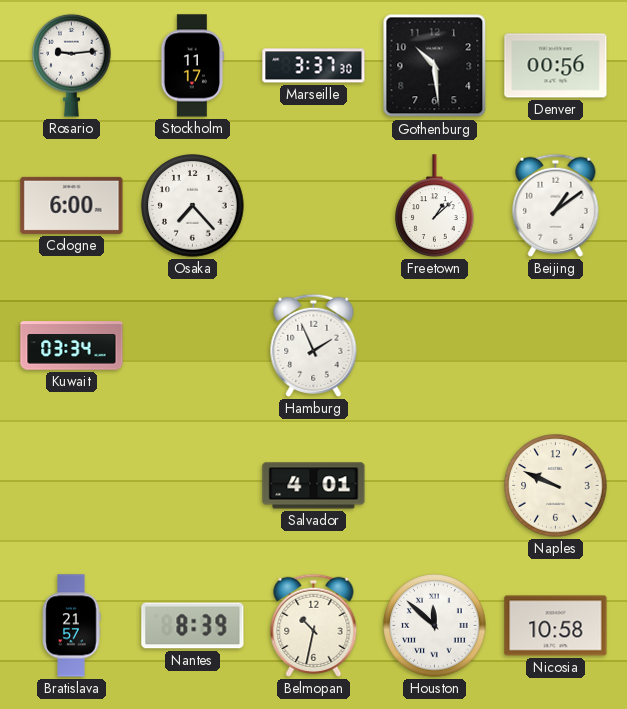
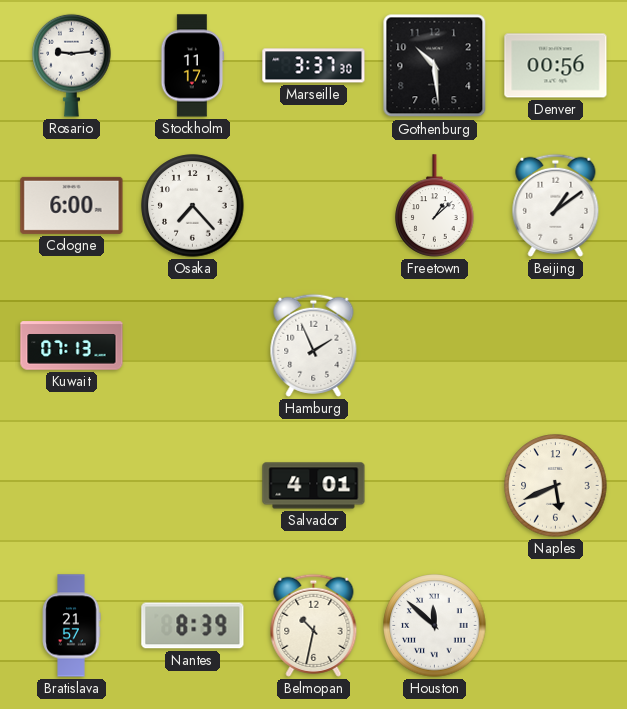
Kuwait: 03:34 -> 07:13 (72, 346)
Naples: 9:49 -> 5:41 (556, 486)
Nicosia: 10:58 -> none (556, 626)
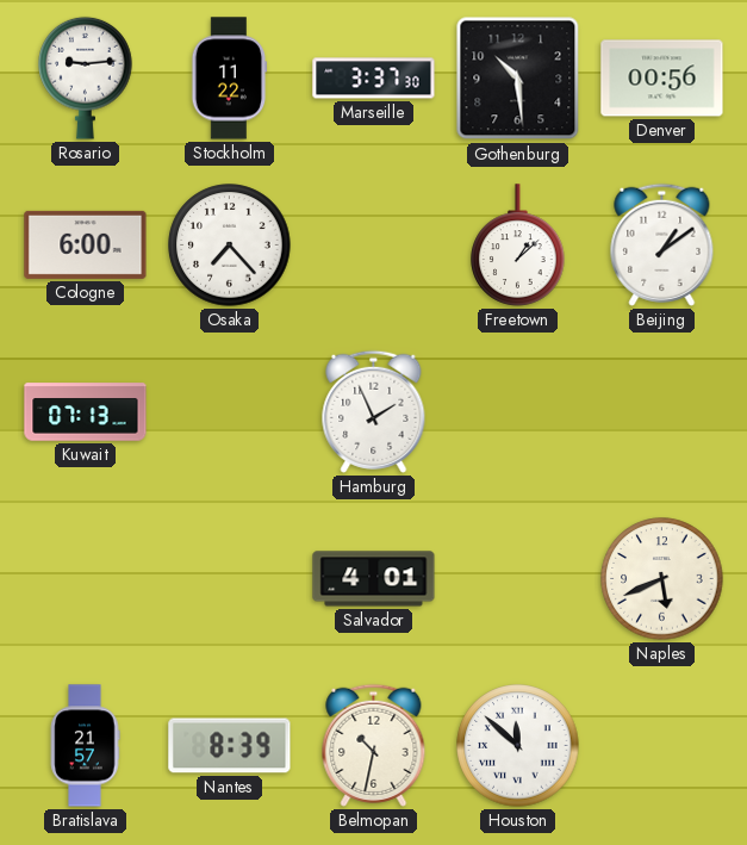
Stockholm: 11:17 -> 11:22 (229, 79)
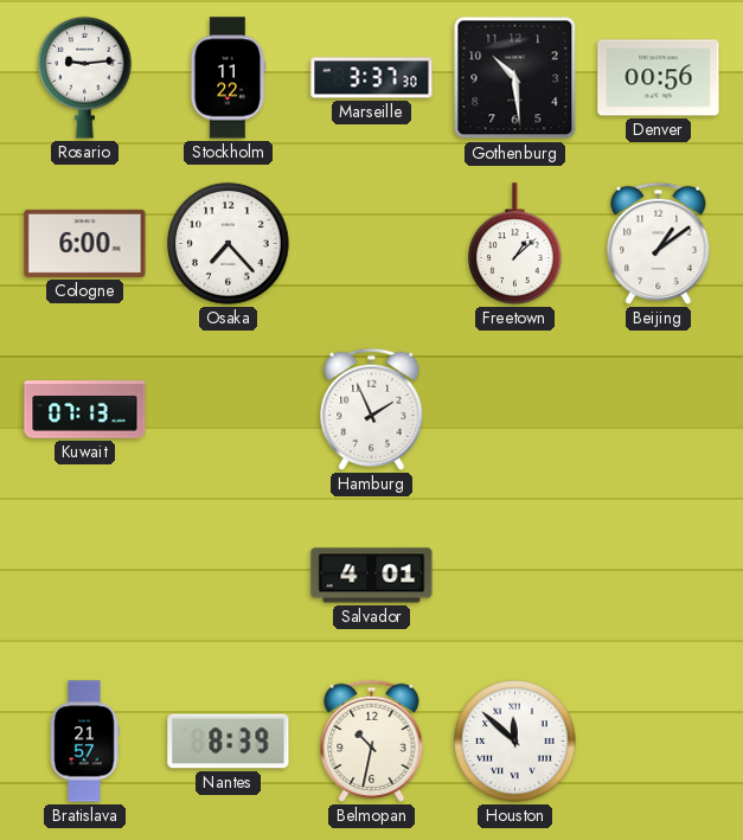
Naples: 5:41 -> none (662, 579)
